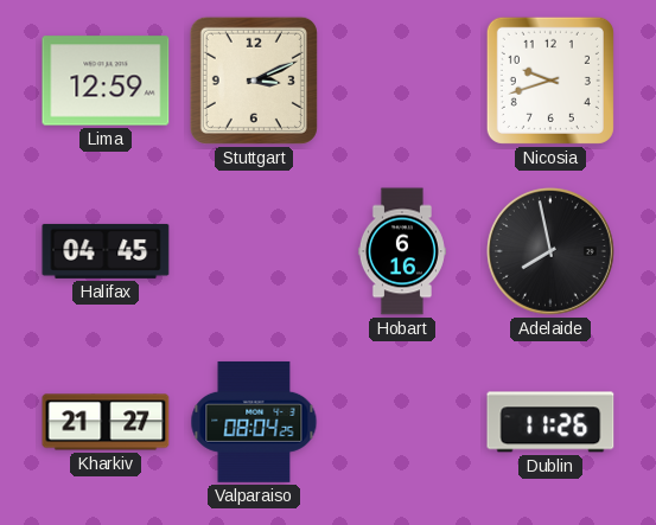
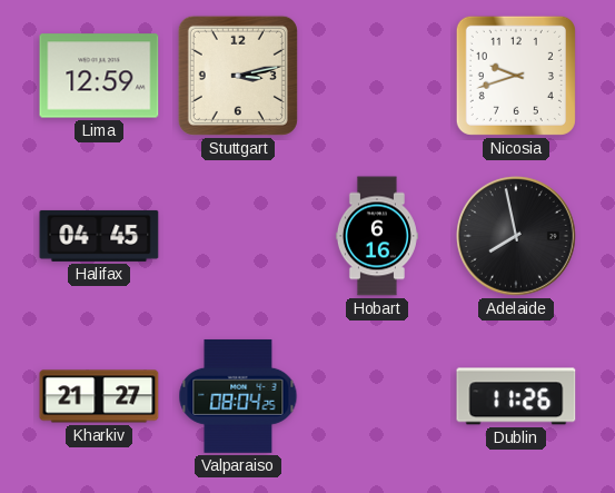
Stuttgart: 3:11 -> 3:13 (238, 76)
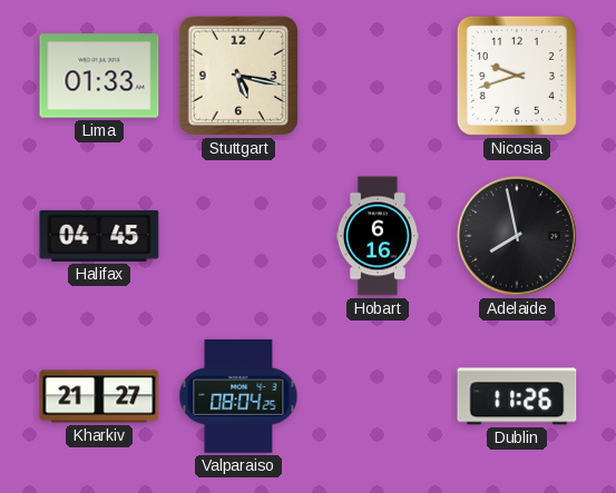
Lima: 12:59 -> 01:33 (99, 76)
Stuttgart: 3:13 -> 5:17 (238, 76)
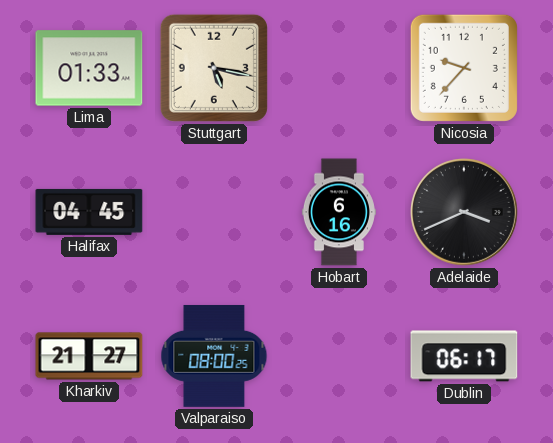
Nicosia: 9:42 -> 9:37 (464, 68)
Adelaide: 7:58 -> 3:41 (465, 213)
Valparaiso: 08:04 -> 08:00 (214, 356)
Dublin: 11:26 -> 06:17 (464, 356)
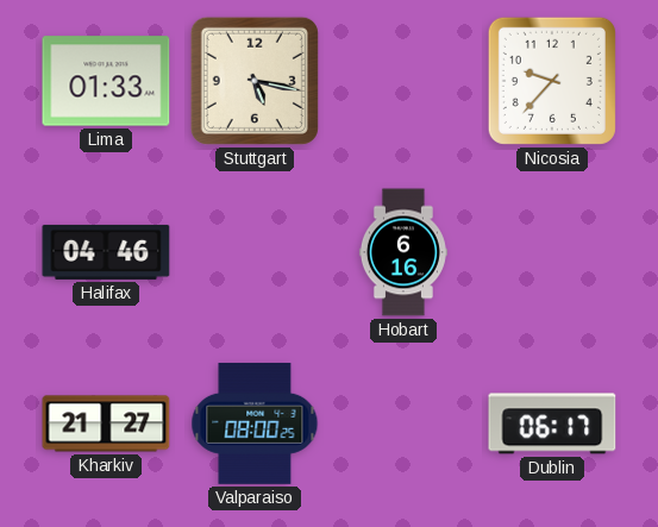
Halifax: 04:45 -> 04:46 (106, 252)
Adelaide: 3:41 -> none (465, 213)
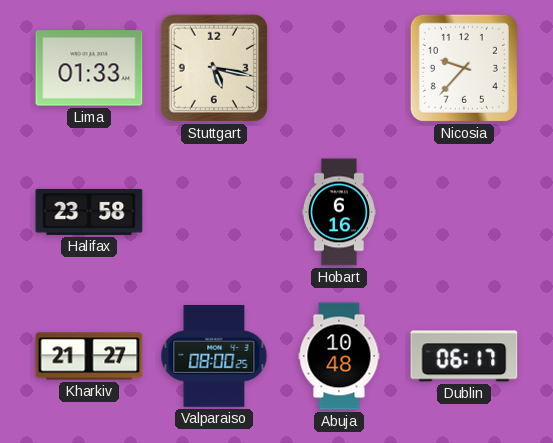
Halifax: 04:46 -> 23:58 (89, 212)
Abuja: none -> 10:48 (339, 356)
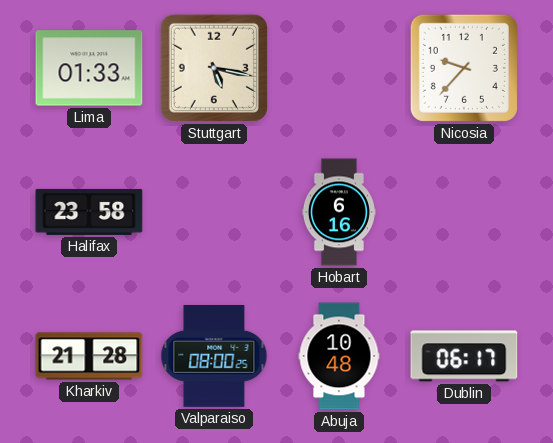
Kharkiv: 21:27 -> 21:28 (89, 356)
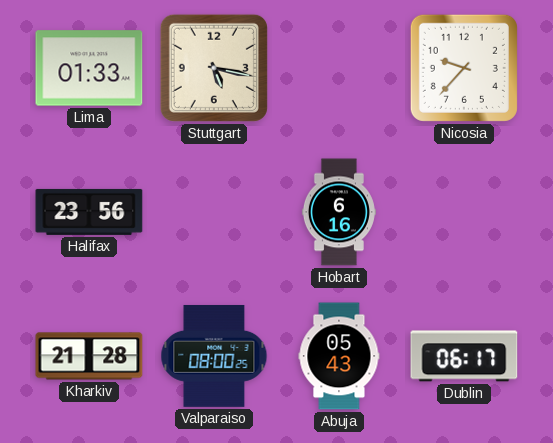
Halifax: 23:58 -> 23:56 (89, 212)
Abuja: 10:48 -> 05:43 (339, 356)
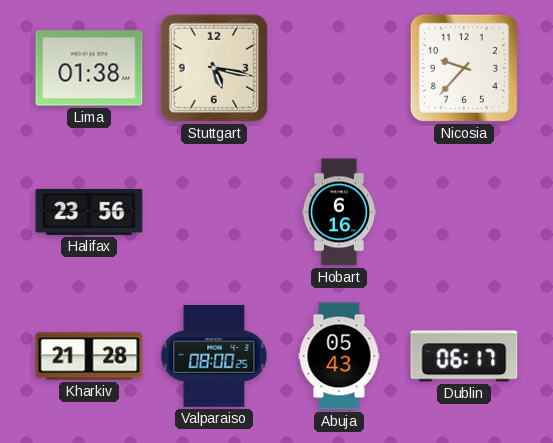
Lima: 01:33 -> 01:38 (89, 68)
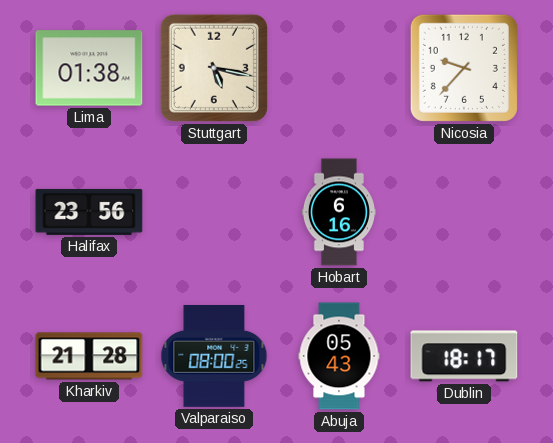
Dublin: 06:17 -> 18:17 (464, 356)
